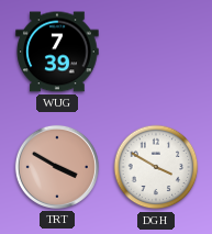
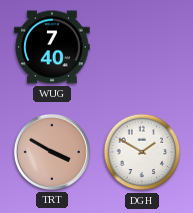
WUG: 7:39 -> 7:40 (52, 47)
DGH: 3:50 -> 1:50 (142, 152)
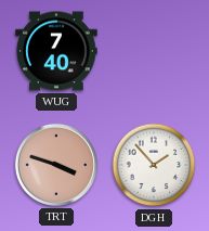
TRT: 3:50 -> 3:48 (56, 165)
DGH: 1:50 -> 1:53 (154, 165)
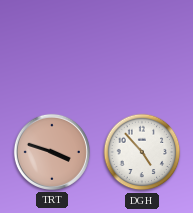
WUG: 7:40 -> none (56, 51)
DGH: 1:53 -> 4:53 (142, 152)
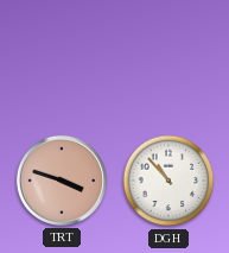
DGH: 4:53 -> 10:53 (168, 181)
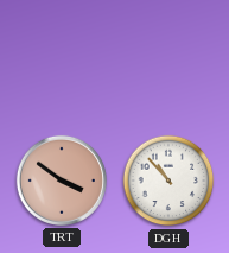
TRT: 3:48 -> 3:51 (62, 181)
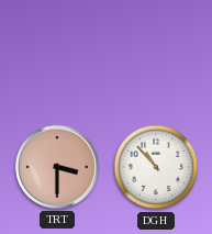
TRT: 3:51 -> 3:30 (57, 167)
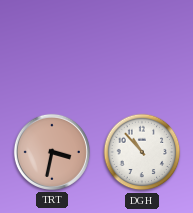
TRT: 3:30 -> 3:32 (52, 152)
